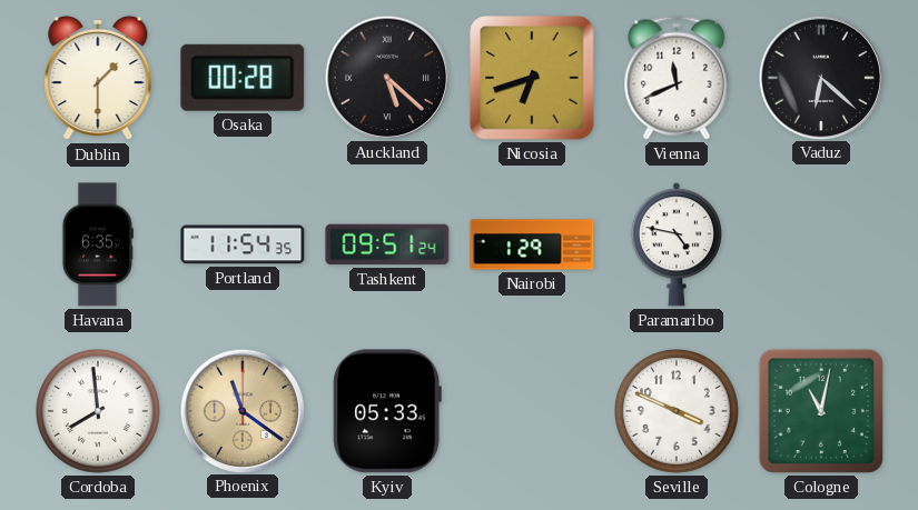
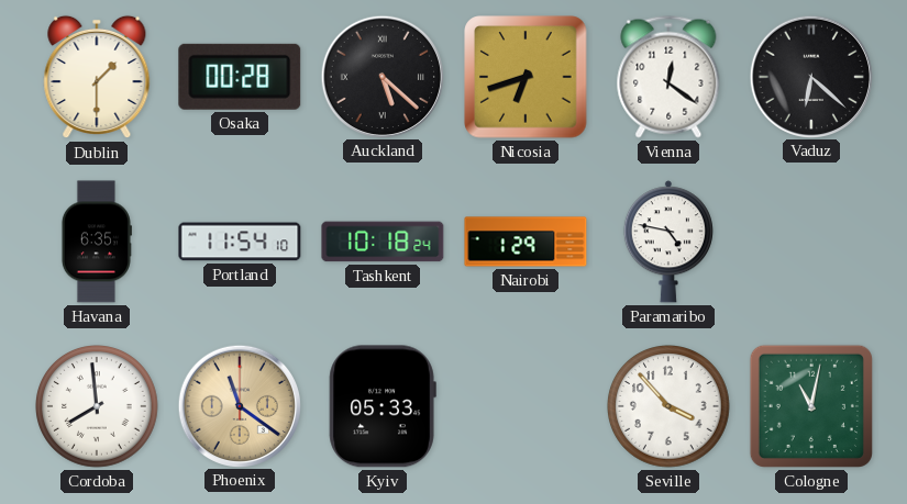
Vienna: 11:41 -> 12:21 (668, 77)
Portland: 11:54:35 -> 11:54:10 (240, 242)
Tashkent: 09:51 -> 10:18 (383, 242)
Seville: 3:49 -> 3:53 (670, 407)
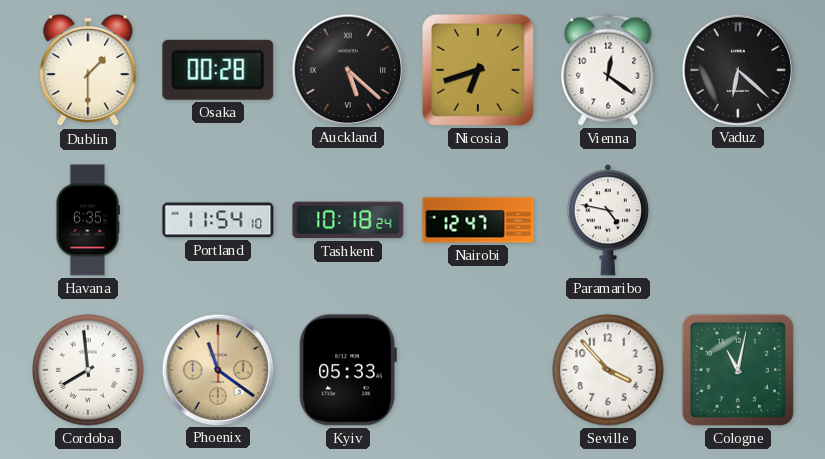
Nairobi: 1:29 -> 12:47 (478, 220)
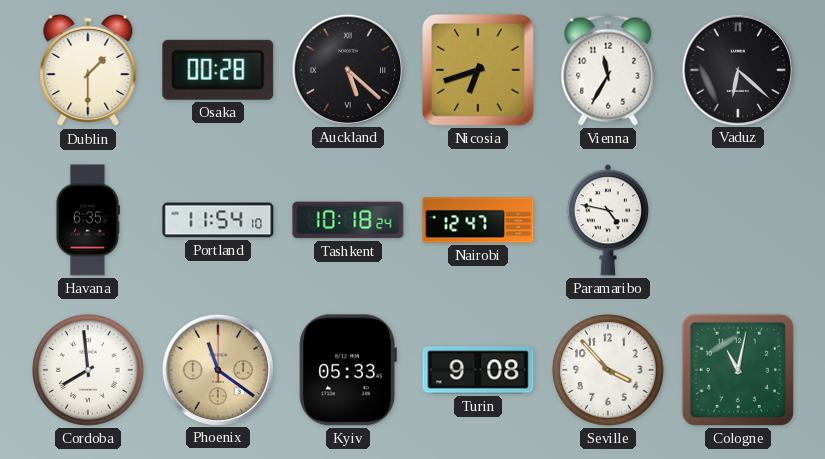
Vienna: 12:21 -> 11:35 (608, 70)
Turin: none -> 9:08 (478, 370)
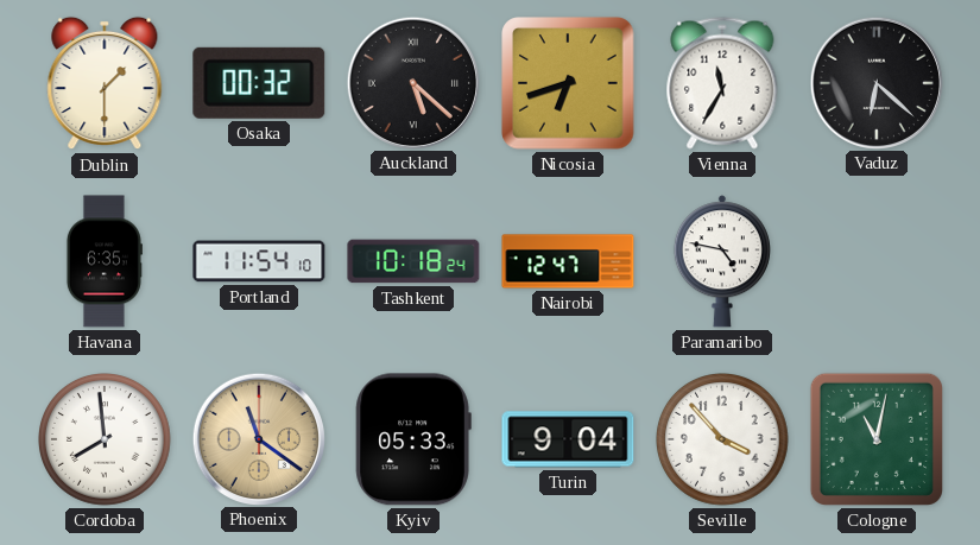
Osaka: 00:28 -> 00:32 (259, 83)
Turin: 9:08 -> 9:04 (568, 439)
